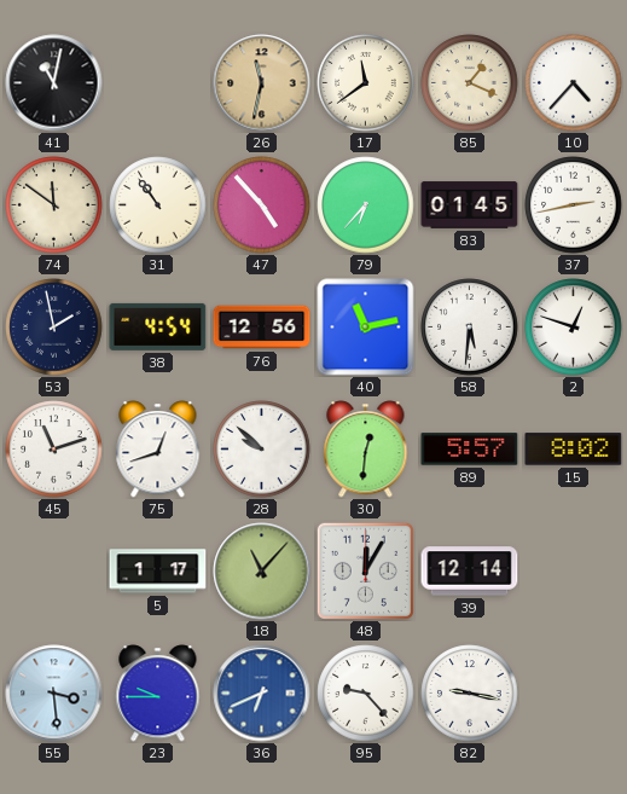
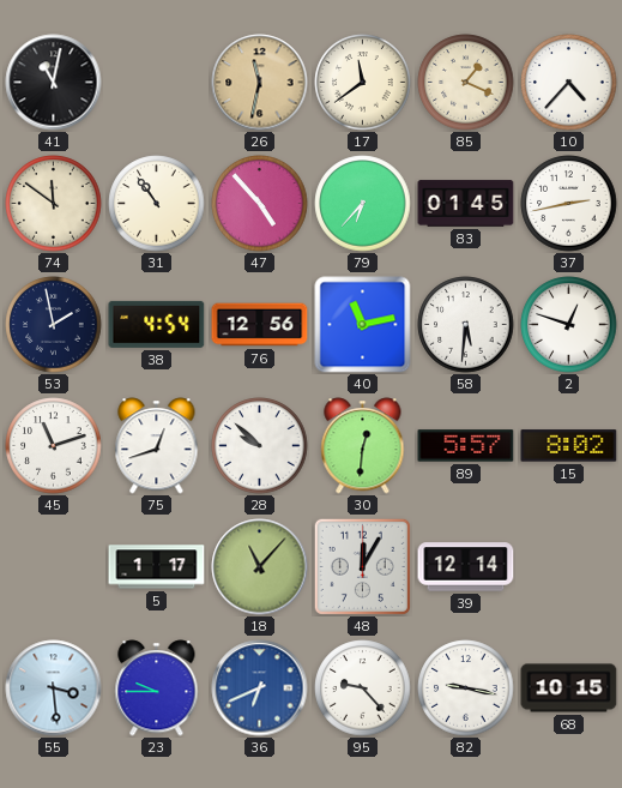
68: none -> 10:15 (569, 688)
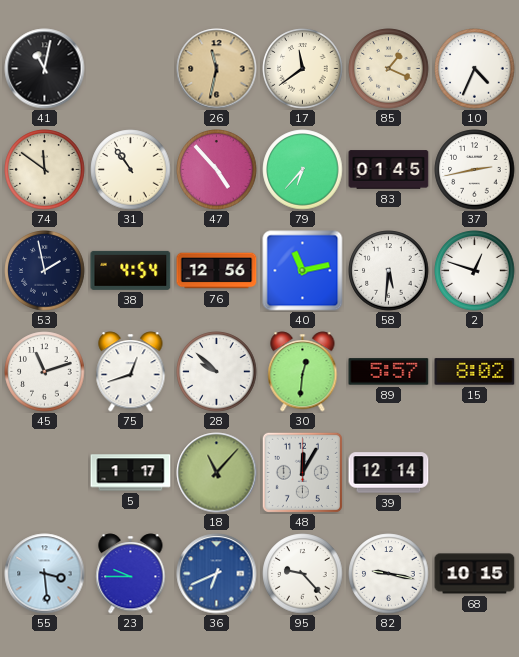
10: 4:37 -> 4:34 (475, 69)
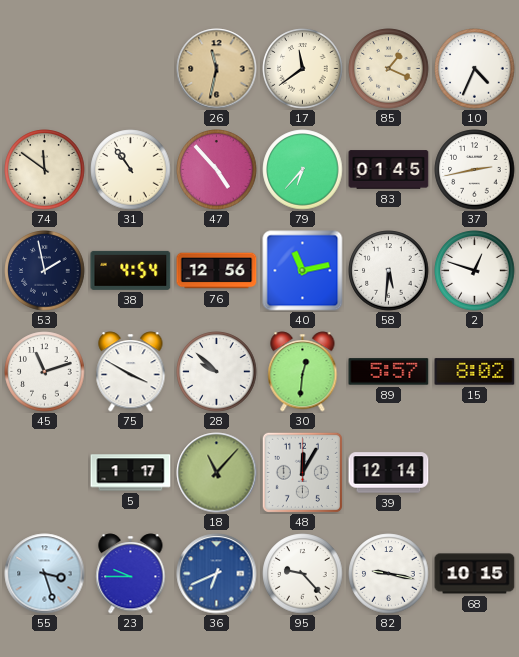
41: 11:02 -> none (45, 69)
75: 12:42 -> 3:50 (131, 372)
55: 3:29 -> 3:27 (45, 574)
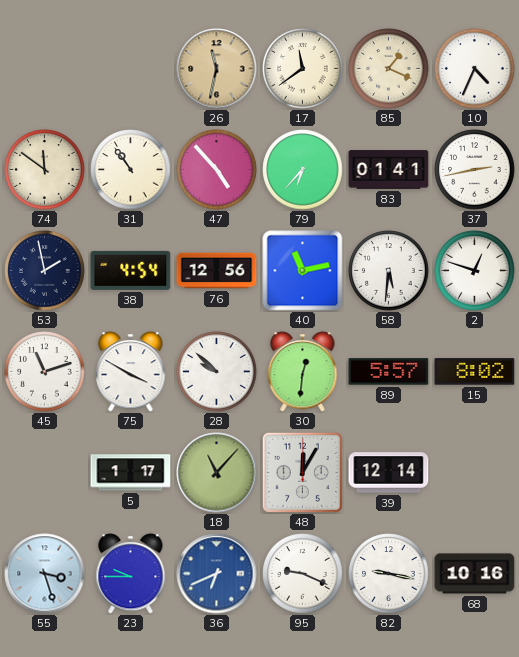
83: 01:45 -> 01:41 (389, 170)
95: 9:23 -> 9:19 (303, 574)
68: 10:15 -> 10:16 (475, 574)
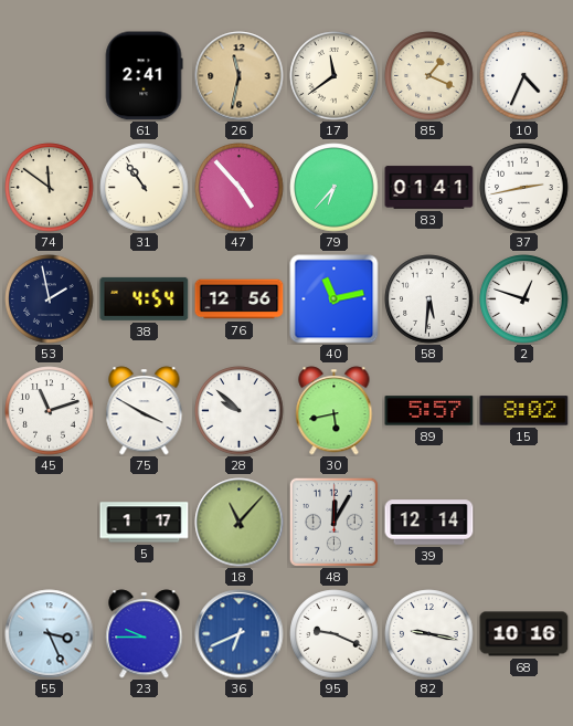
61: none -> 2:41 (144, 76)
30: 12:31 -> 5:43 (335, 411)
55: 3:27 -> 3:26 (50, 634)
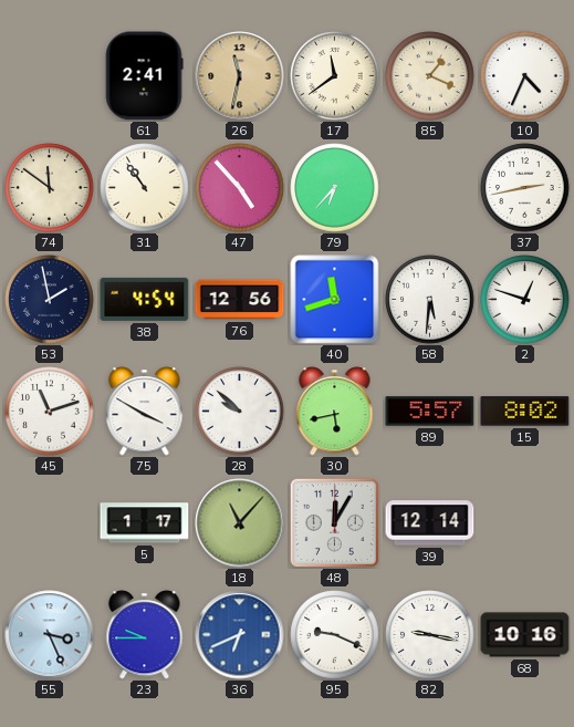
83: 01:41 -> none (429, 188)
40: 11:13 -> 11:42 (335, 300)
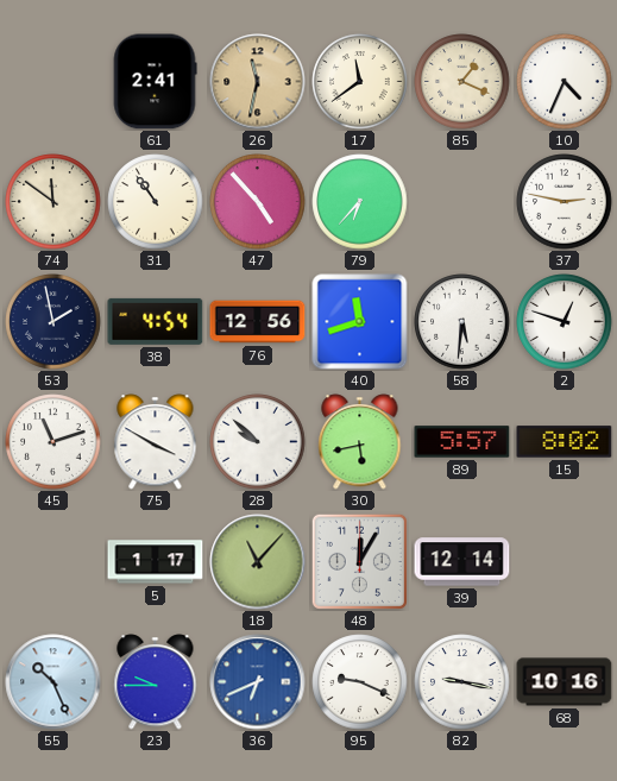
37: 2:43 -> 2:47 (565, 202)
55: 3:26 -> 10:26 (53, 682)
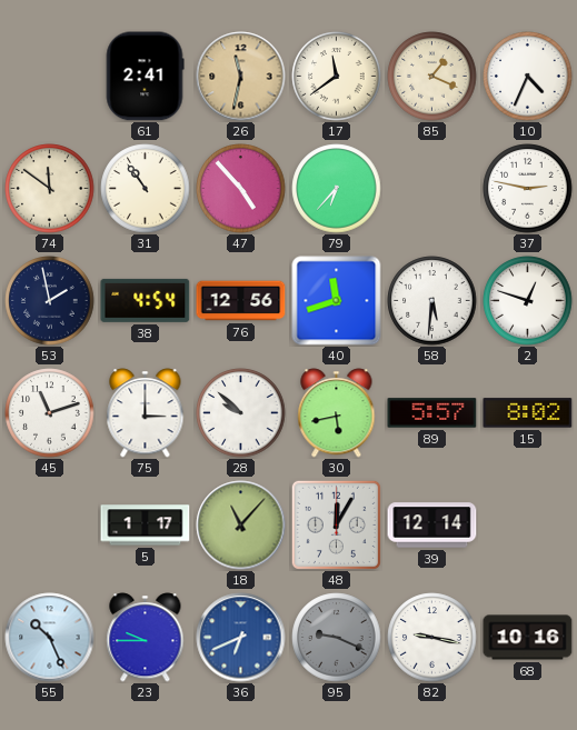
75: 3:50 -> 3:00 (146, 413)
95 dial: white -> grey (337, 638)
